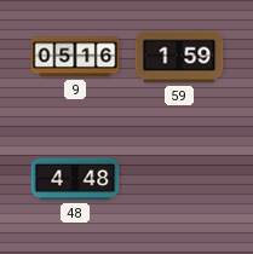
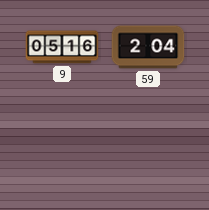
59: 1:59 -> 2:04 (148, 47)
48: 4:48 -> none (75, 179)
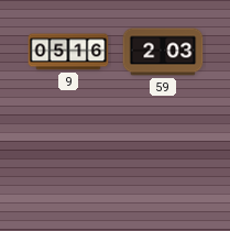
59: 2:04 -> 2:03 (163, 52)
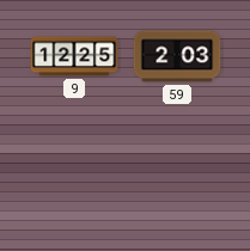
9: 05:16 -> 12:25 (74, 56)
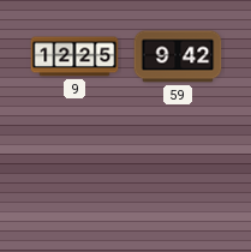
59: 2:03 -> 9:42 (178, 56)
